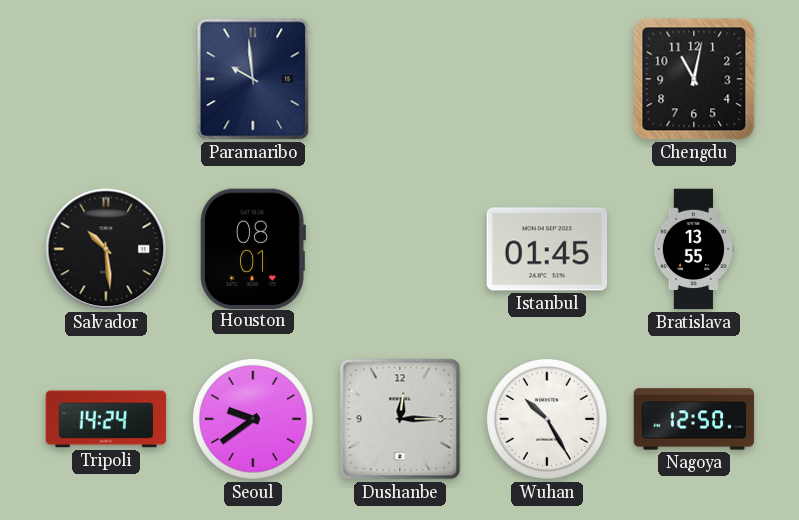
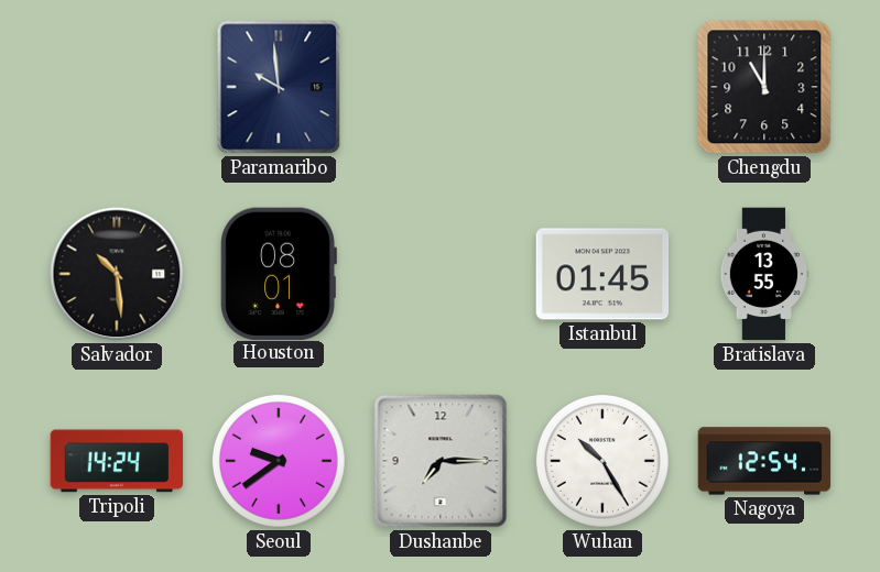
Chengdu: 11:02 -> 11:00 (764, 87)
Dushanbe: 12:15 -> 7:15 (441, 461)
Nagoya: 12:50 -> 12:54 (764, 461)
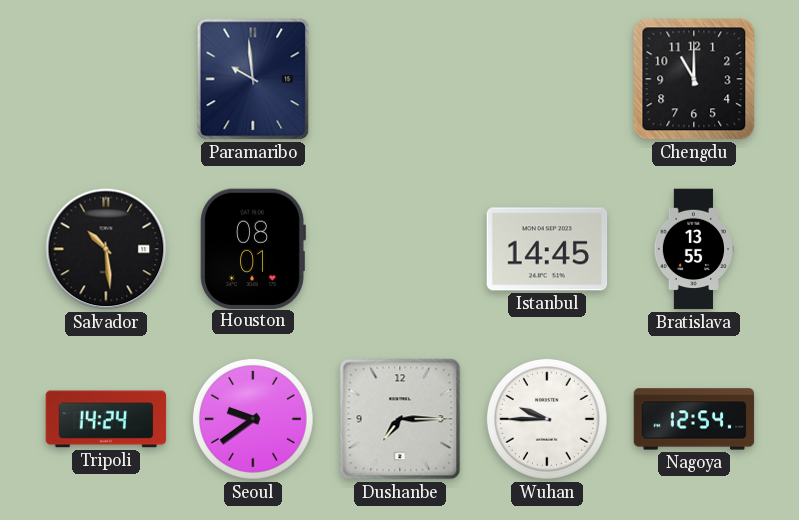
Istanbul: 01:45 -> 14:45 (547, 249)
Wuhan: 10:25 -> 9:45 (547, 419)
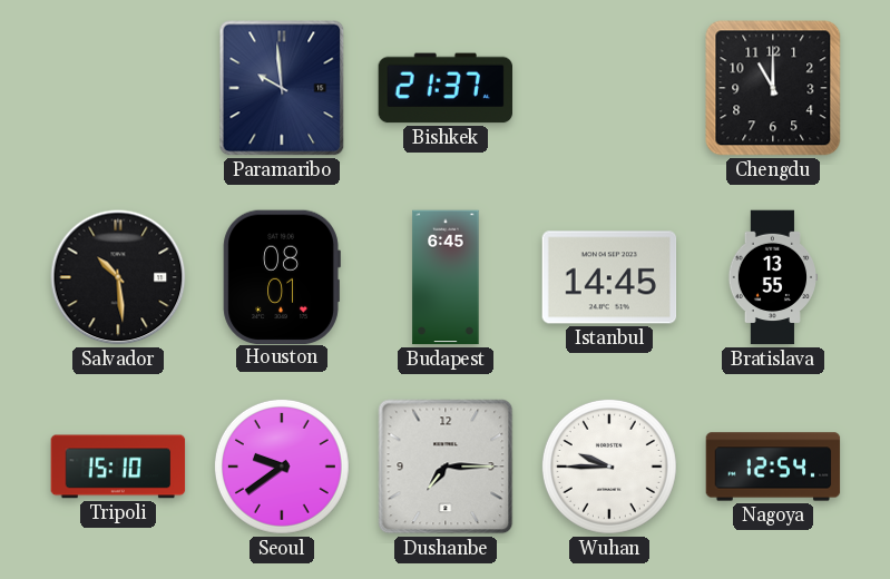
Bishkek: none -> 21:37 (444, 88)
Budapest: none -> 6:45 (446, 277)
Tripoli: 14:24 -> 15:10 (118, 467)
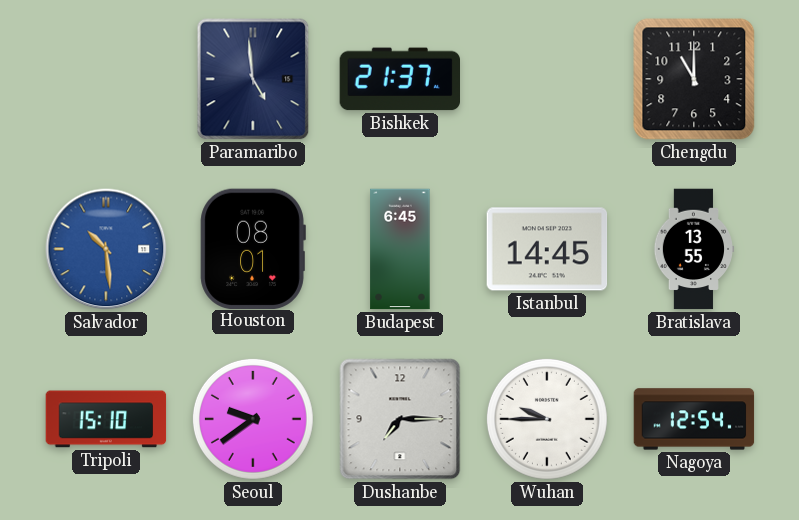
Paramaribo: 9:59 -> 4:59 (253, 79)
Salvador dial: black -> blue (106, 249)
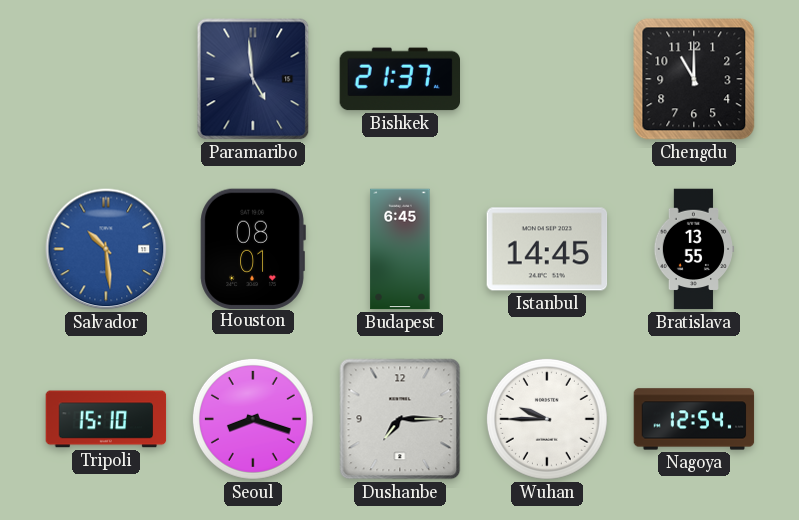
Seoul: 9:39 -> 8:18 (253, 419)
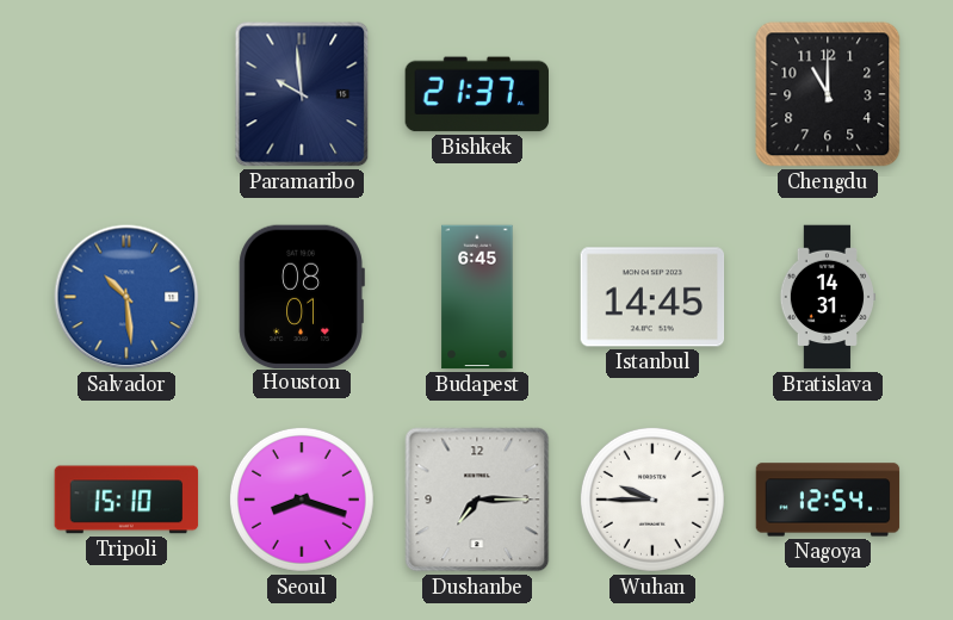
Paramaribo: 4:59 -> 9:59 (302, 94)
Bratislava: 13:55 -> 14:31 (828, 297)
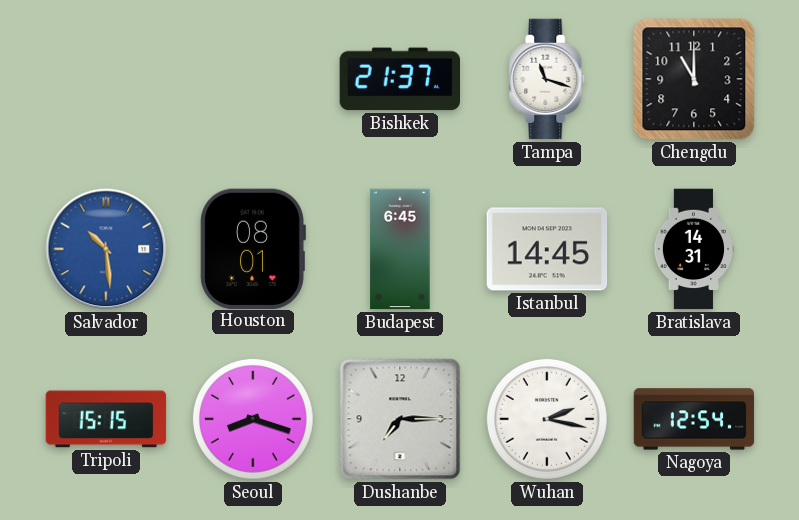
Paramaribo: 9:59 -> none (302, 94)
Tampa: none -> 11:18 (547, 79)
Tripoli: 15:10 -> 15:15 (106, 419)
Wuhan: 9:45 -> 2:17 (547, 419)
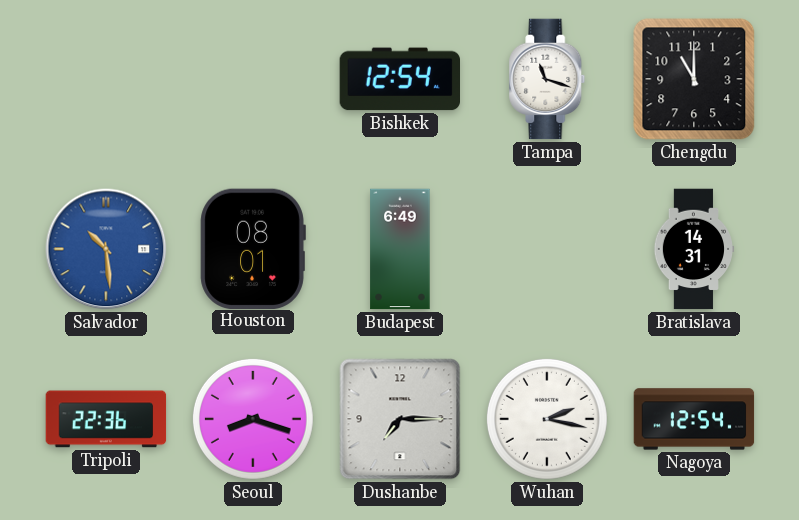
Bishkek: 21:37 -> 12:54 (399, 79)
Budapest: 6:45 -> 6:49 (400, 249)
Istanbul: 14:45 -> none (547, 249)
Tripoli: 15:15 -> 22:36 (106, 419)
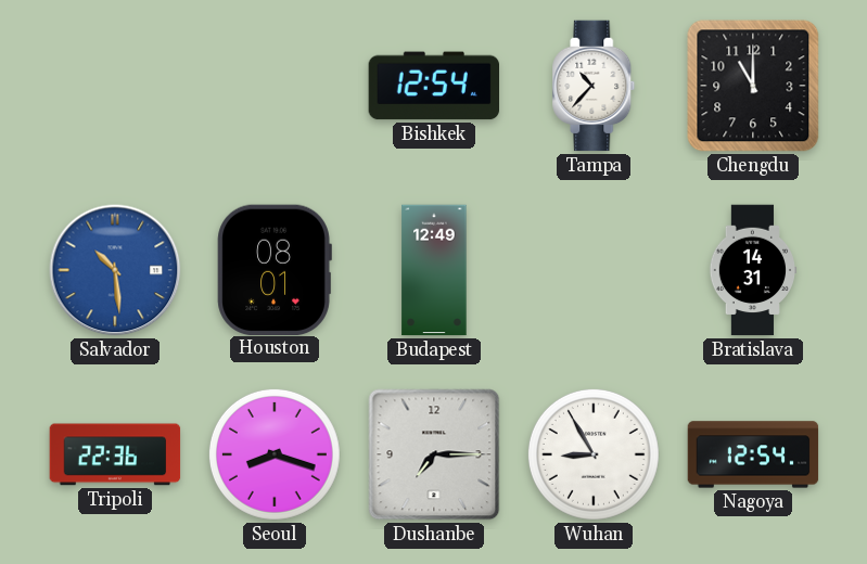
Tampa: 11:18 -> 10:37 (594, 86)
Budapest: 6:49 -> 12:49 (434, 270)
Wuhan: 2:17 -> 8:55 (594, 454)
